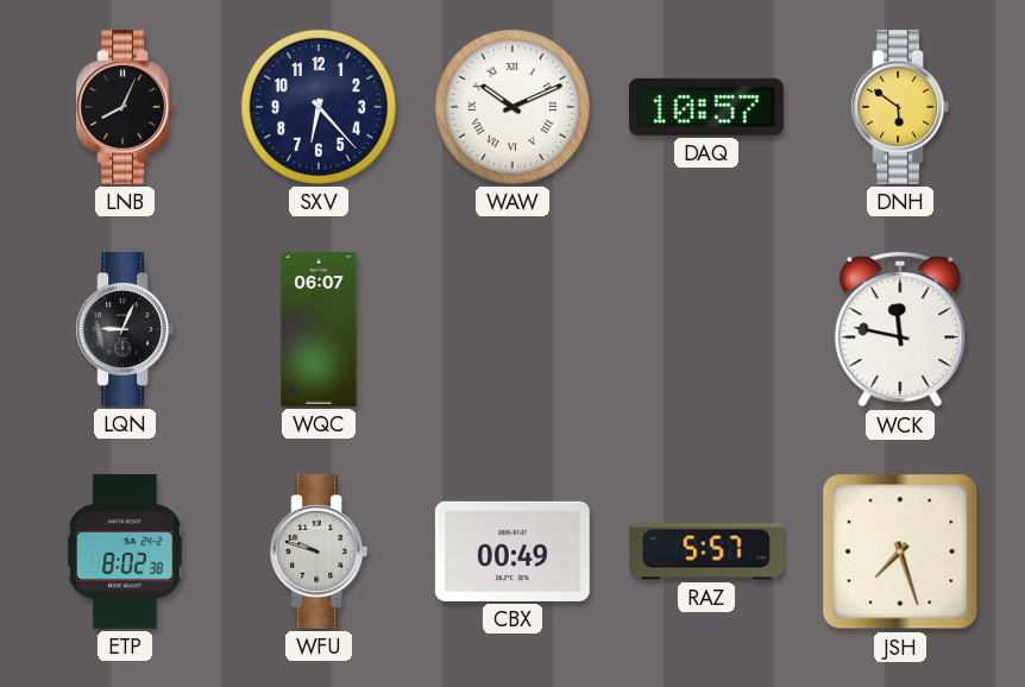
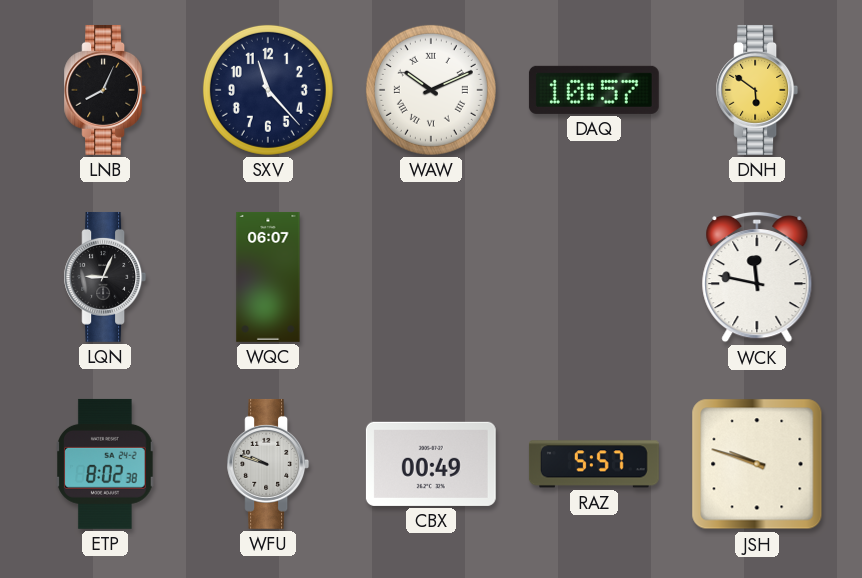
SXV: 6:23 -> 11:23 (268, 90)
JSH: 7:27 -> 9:48 (757, 464)
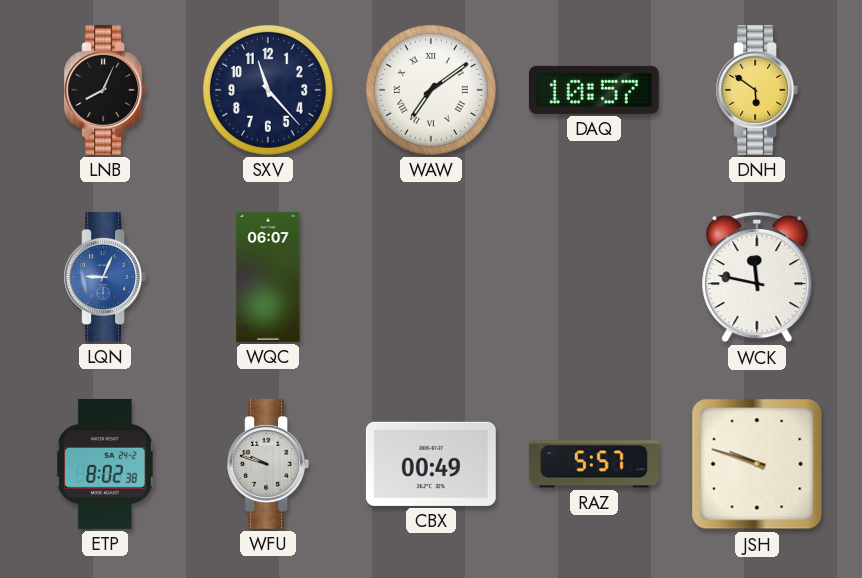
WAW: 10:11 -> 7:09 (431, 90)
LQN dial: black -> blue (105, 277)
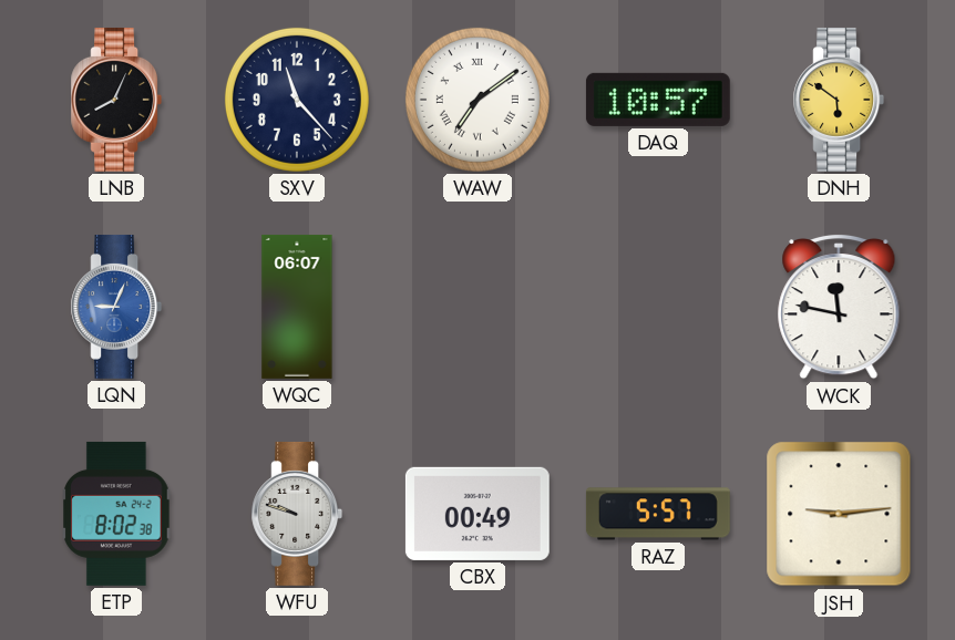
JSH: 9:48 -> 9:14 (839, 514)
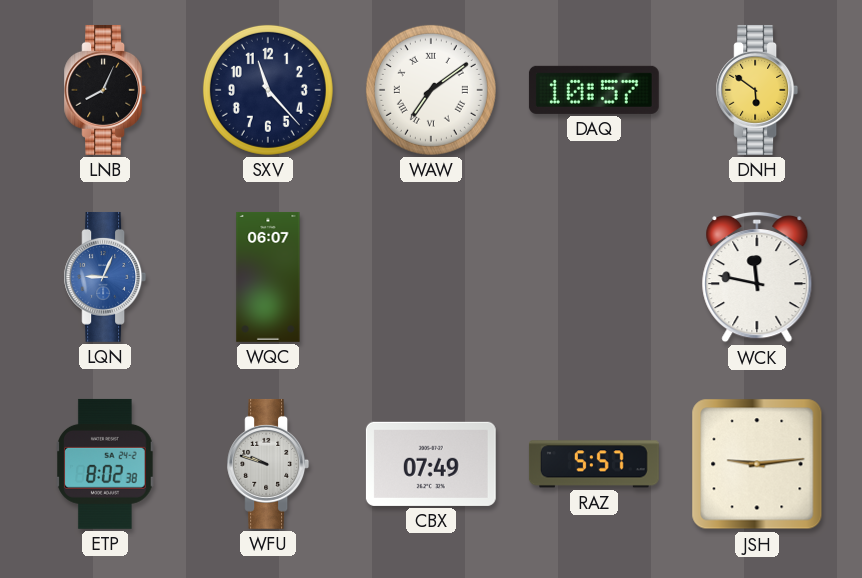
CBX: 00:49 -> 07:49 (431, 464)
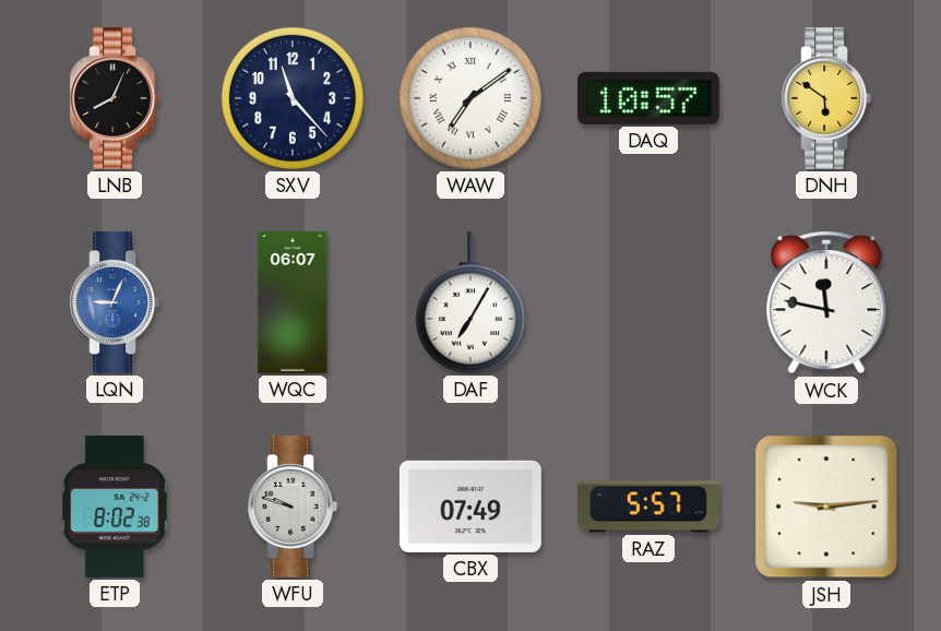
DAF: none -> 7:05 (470, 302)
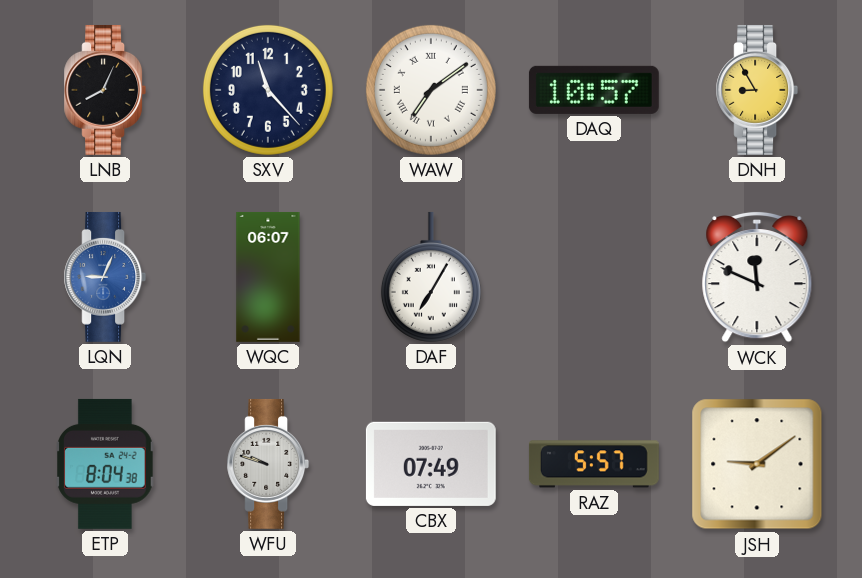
DNH: 5:51 -> 8:55 (757, 90)
WCK: 11:47 -> 11:49 (757, 277)
ETP: 8:02 -> 8:04 (105, 464)
JSH: 9:14 -> 9:09 (757, 464)
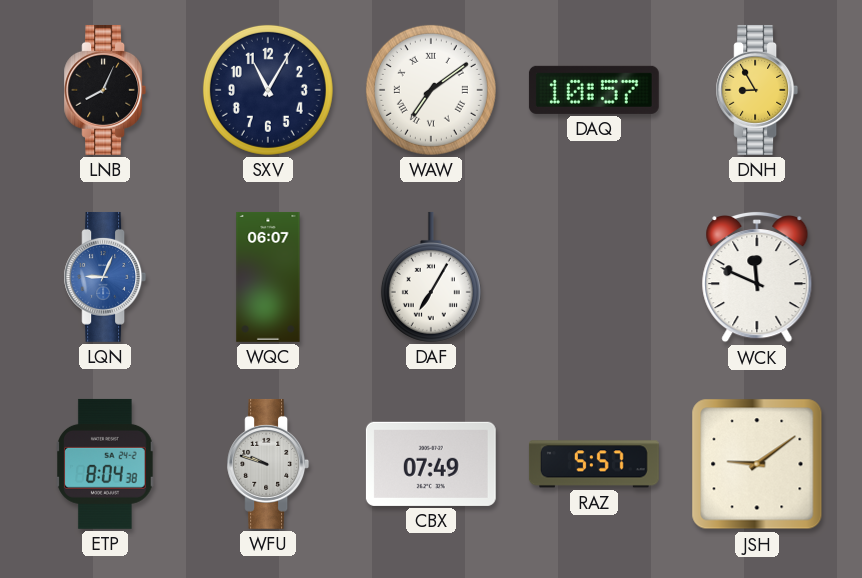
SXV: 11:23 -> 11:05 (268, 90)
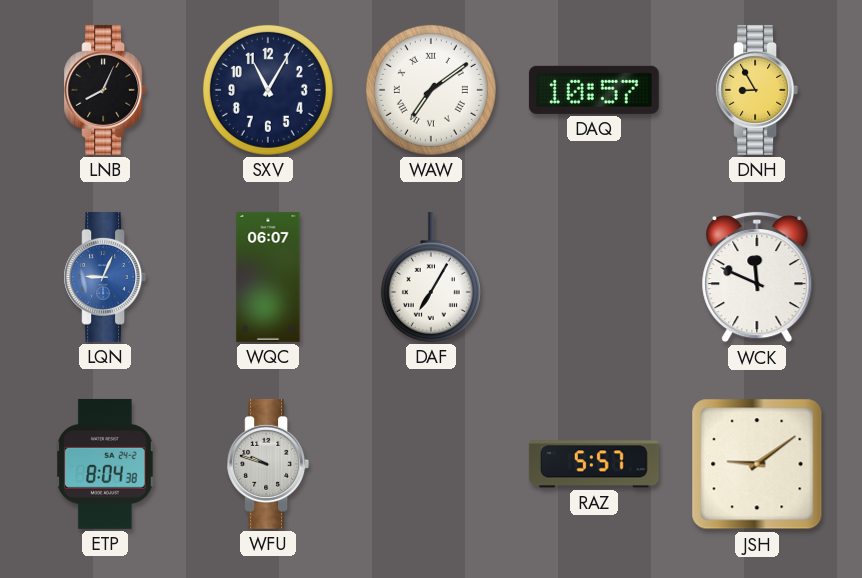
CBX: 07:49 -> none (431, 464)
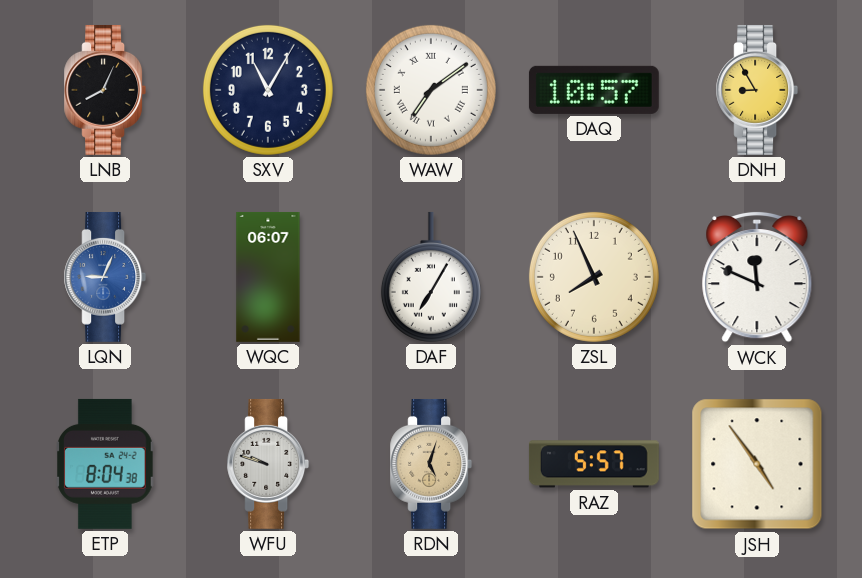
ZSL: none -> 7:56 (594, 277)
RDN: none -> 5:03 (431, 464)
JSH: 9:09 -> 4:54 (757, 464)
